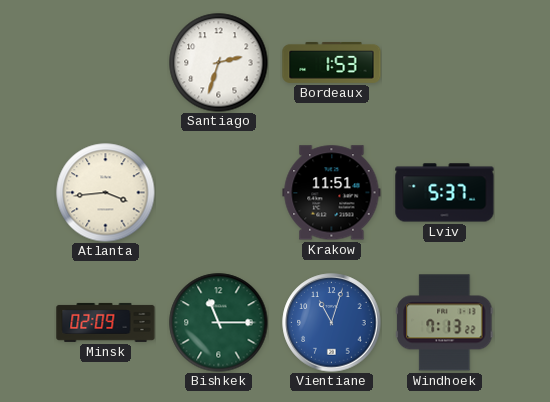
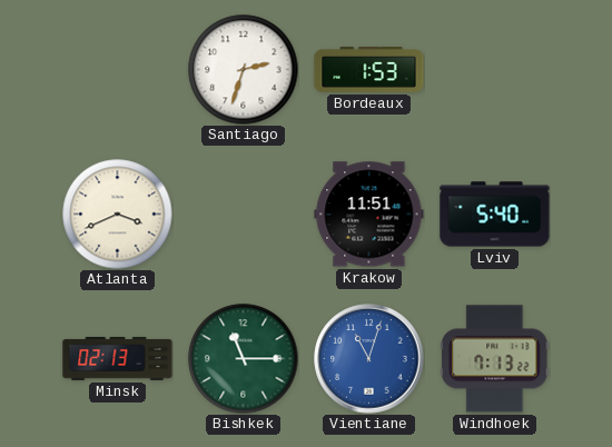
Atlanta: 3:44 -> 3:41 (118, 215)
Lviv: 5:37 -> 5:40 (495, 215)
Minsk: 02:09 -> 02:13 (118, 358)
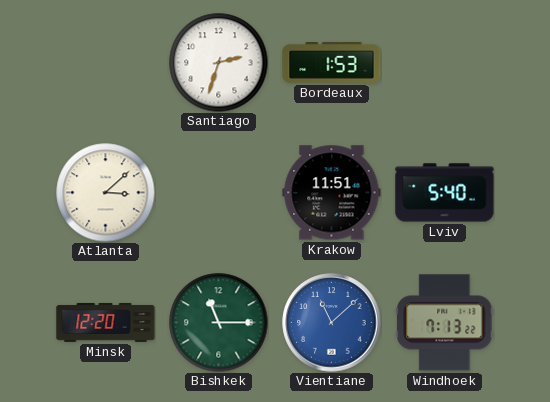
Atlanta: 3:41 -> 3:08 (106, 193)
Minsk: 02:13 -> 12:20 (106, 322)
Vientiane: 11:03 -> 11:08 (332, 323)
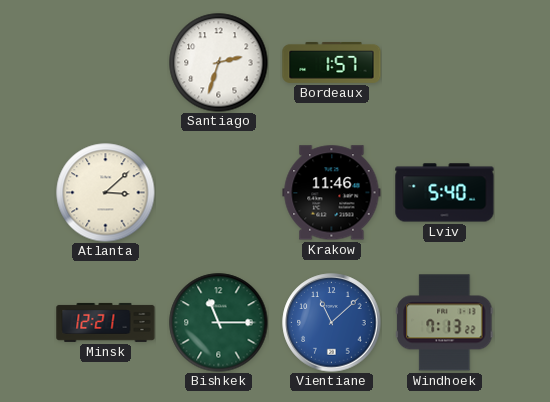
Bordeaux: 1:53 -> 1:57 (332, 62)
Krakow: 11:51 -> 11:46 (332, 193)
Minsk: 12:20 -> 12:21 (106, 322)
